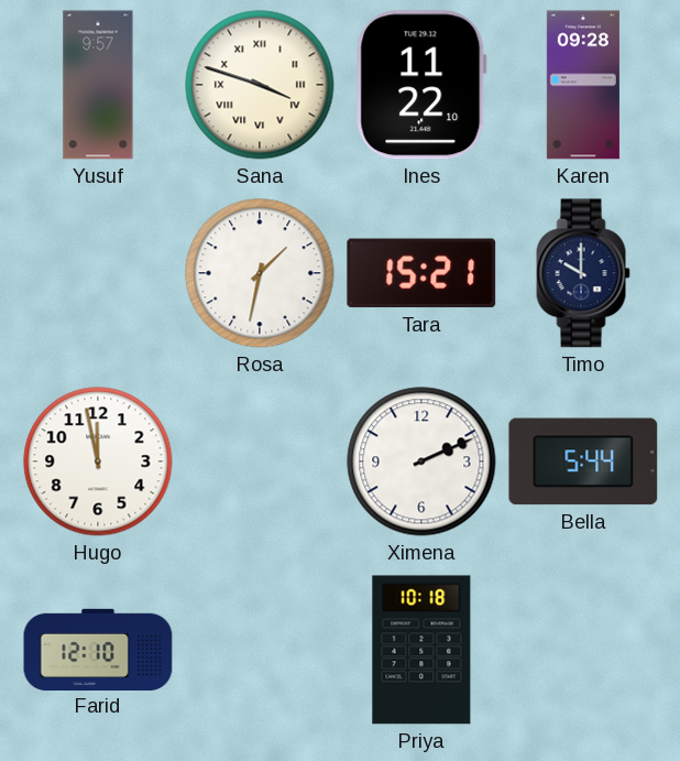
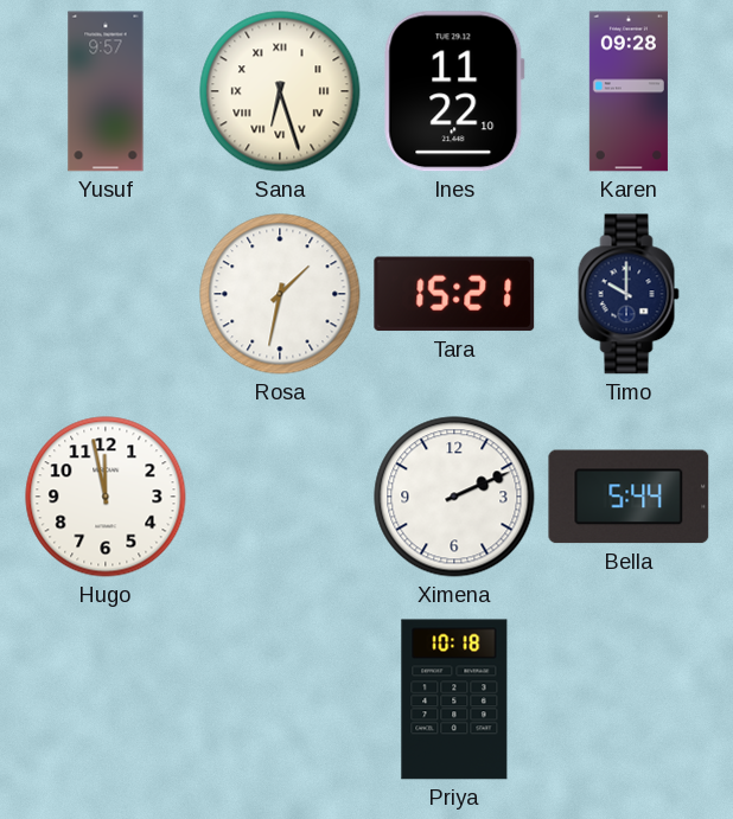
Sana: 3:48 -> 6:27 (280, 91)
Farid: 12:10 -> none (98, 649)
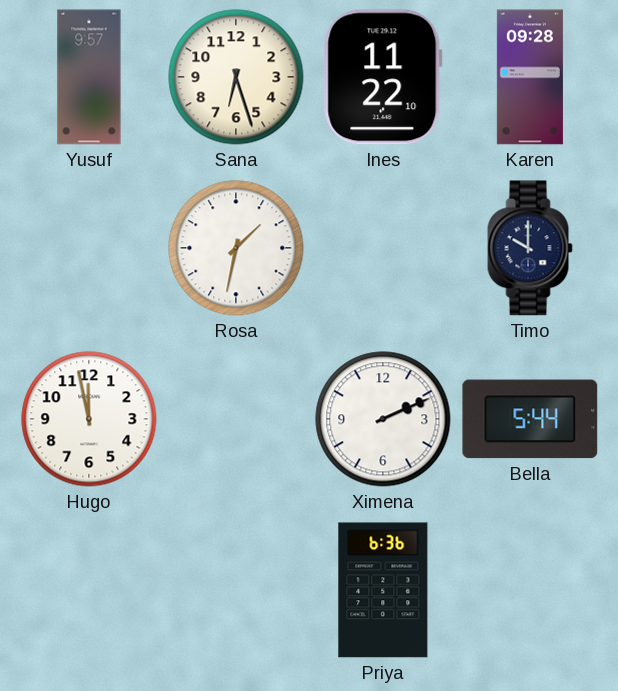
Sana numerals: Roman -> Arabic (236, 77)
Tara: 15:21 -> none (454, 294)
Priya: 10:18 -> 6:36 (383, 590)
